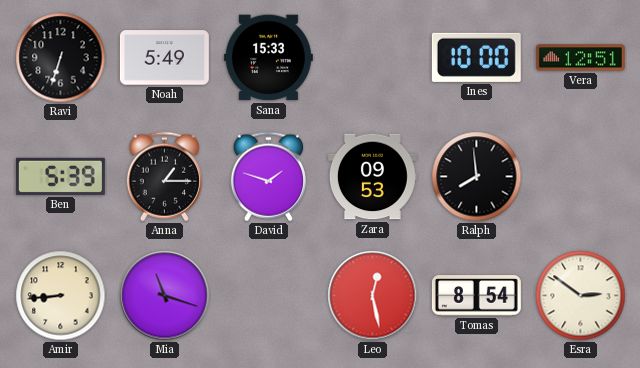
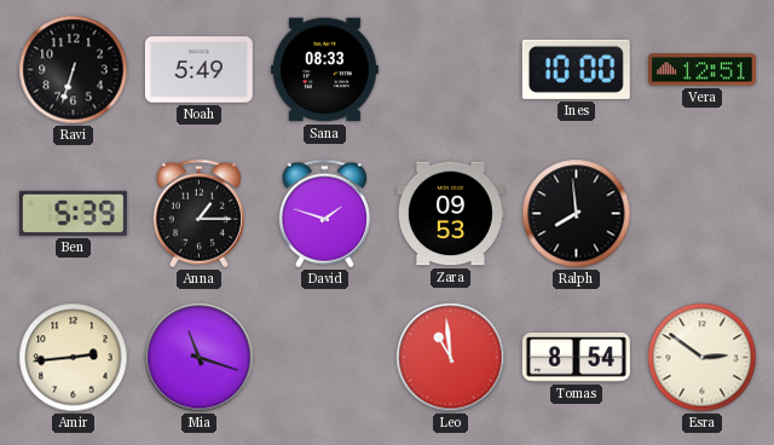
Sana: 15:33 -> 08:33 (324, 70)
Amir: 8:44 -> 2:44 (74, 358)
Leo: 12:28 -> 10:59 (451, 358)
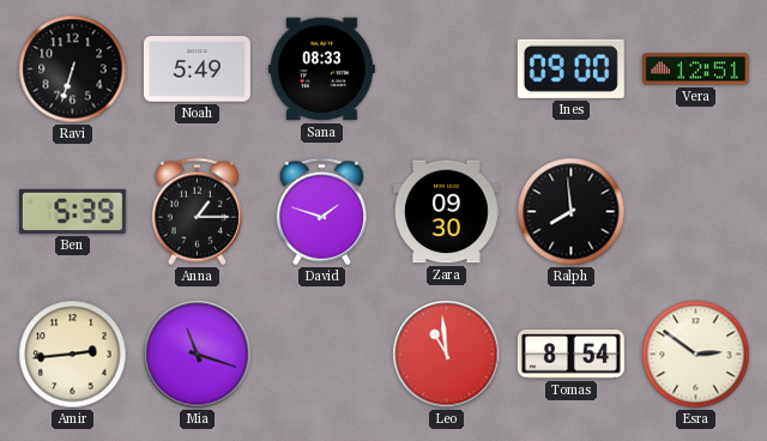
Ines: 10:00 -> 09:00 (570, 68)
Zara: 09:53 -> 09:30 (446, 212)
